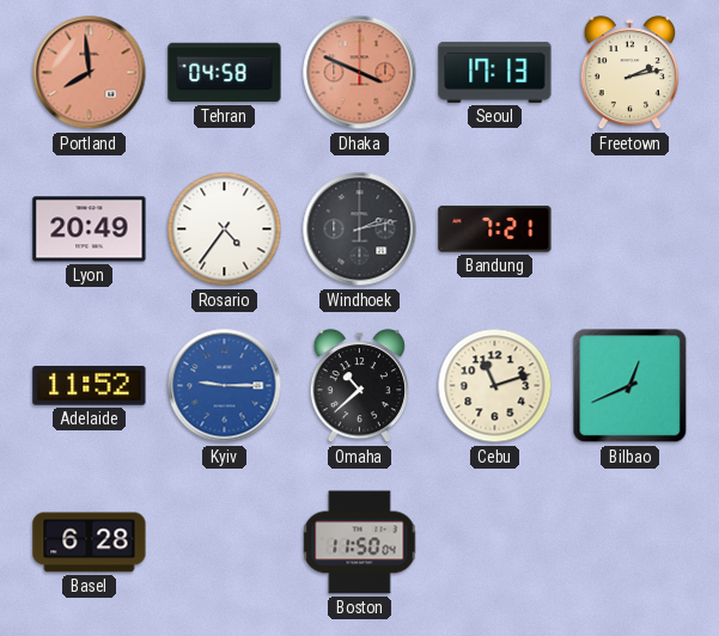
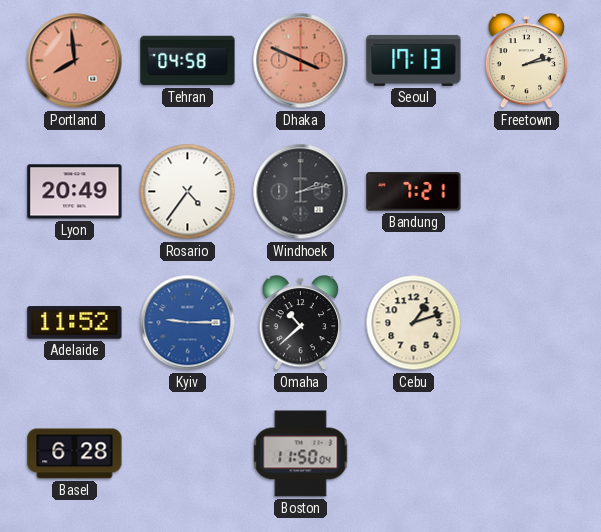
Cebu: 11:12 -> 1:12 (414, 323)
Bilbao: 12:41 -> none (630, 386)
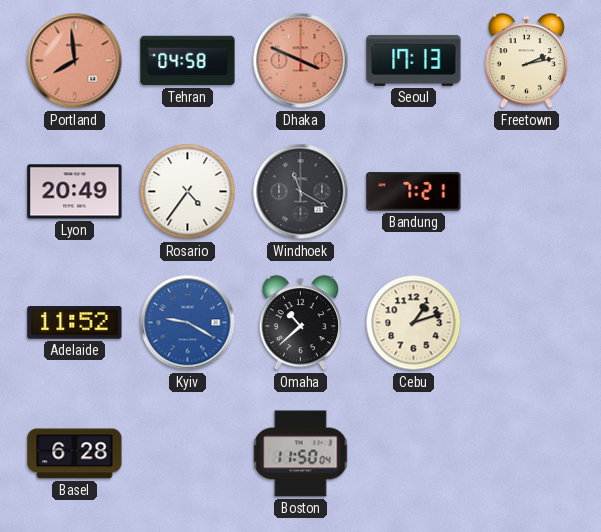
Windhoek: 2:13 -> 11:20 (301, 192)
Kyiv: 9:15 -> 9:20 (188, 323)
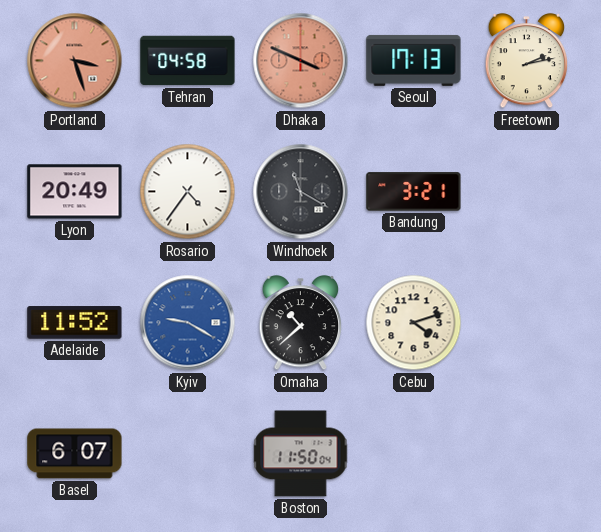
Portland: 7:59 -> 3:27 (75, 61)
Bandung: 7:21 -> 3:21 (414, 192)
Cebu: 1:12 -> 4:12 (414, 323)
Basel: 6:28 -> 6:07 (75, 454)
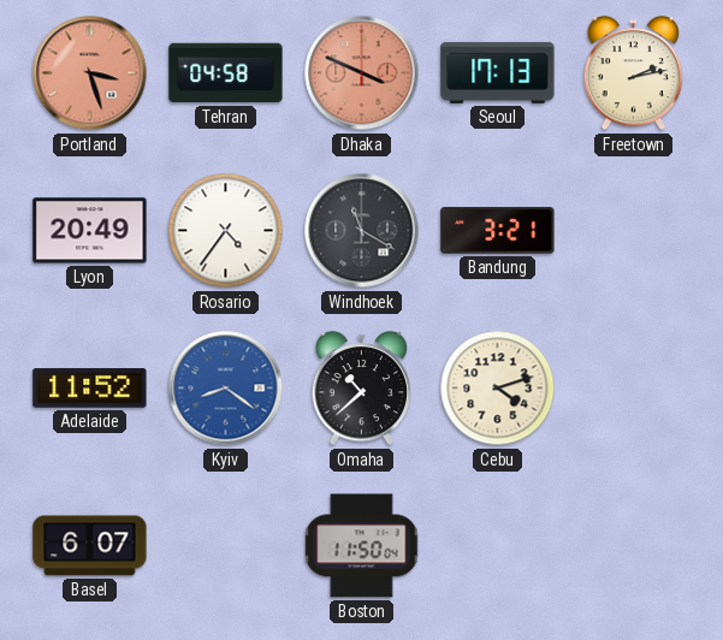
Kyiv: 9:20 -> 8:21 (226, 389)
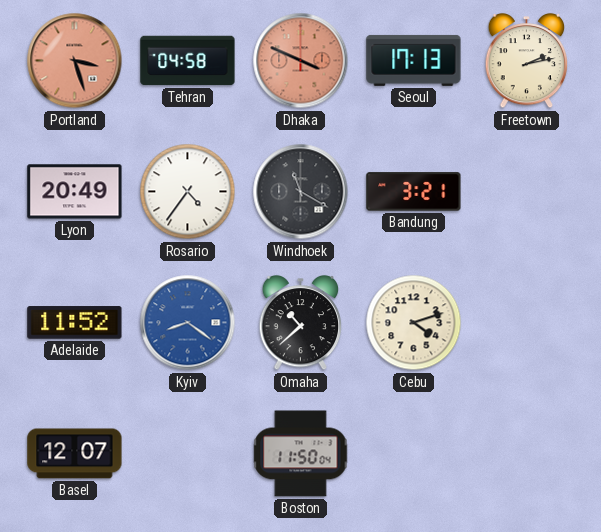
Basel: 6:07 -> 12:07 (75, 454)
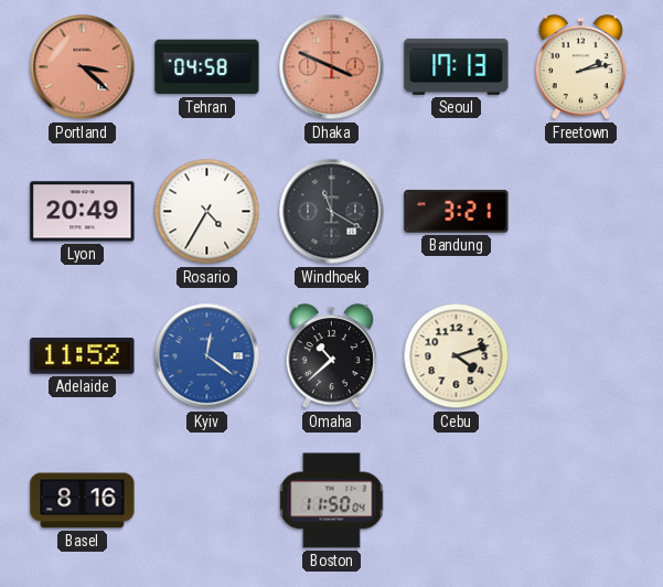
Portland: 3:27 -> 3:22 (83, 67)
Rosario: 4:36 -> 4:35 (207, 212)
Kyiv: 8:21 -> 12:21 (207, 356)
Basel: 12:07 -> 8:16 (83, 501)
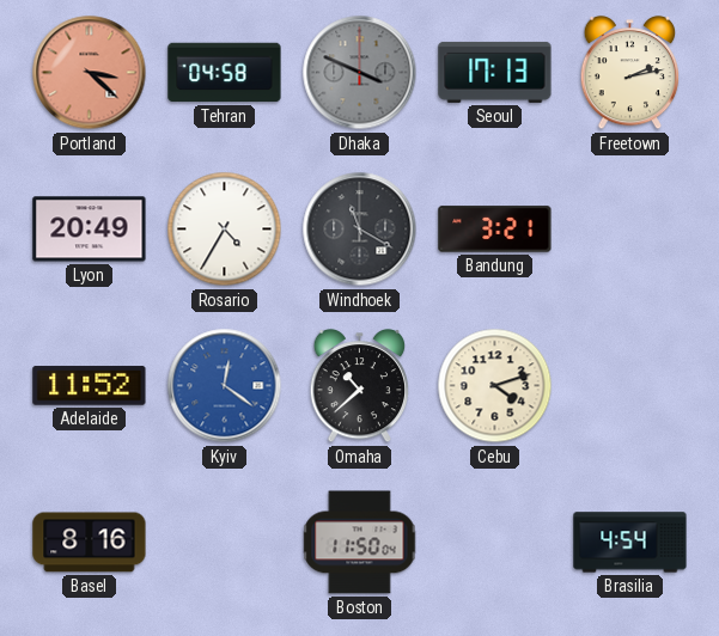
Dhaka dial: salmon -> grey (360, 73)
Brasilia: none -> 4:54 (630, 543)
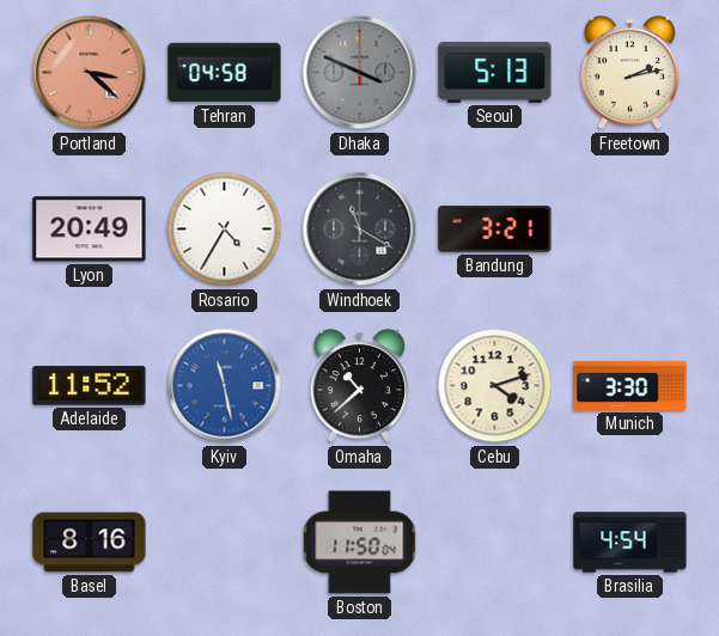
Seoul: 17:13 -> 5:13 (495, 72)
Kyiv: 12:21 -> 11:28 (225, 386)
Munich: none -> 3:30 (630, 385)
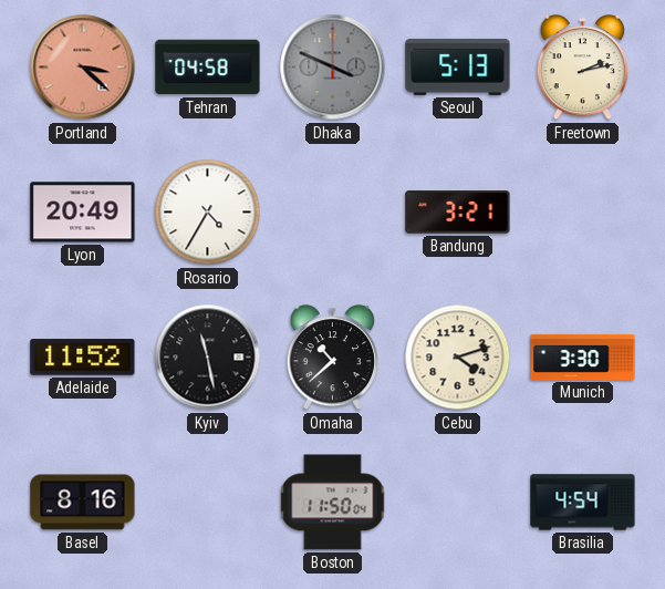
Windhoek: 11:20 -> none (360, 230)
Kyiv dial: blue -> black (208, 358)
